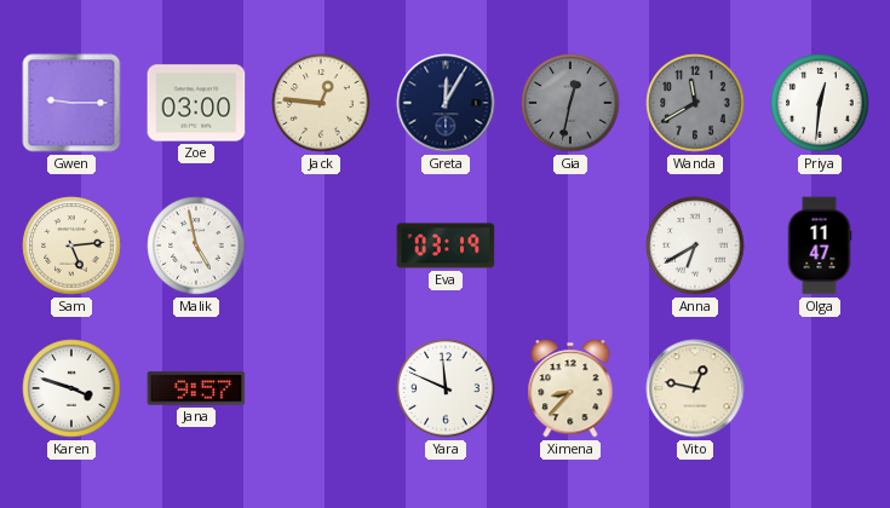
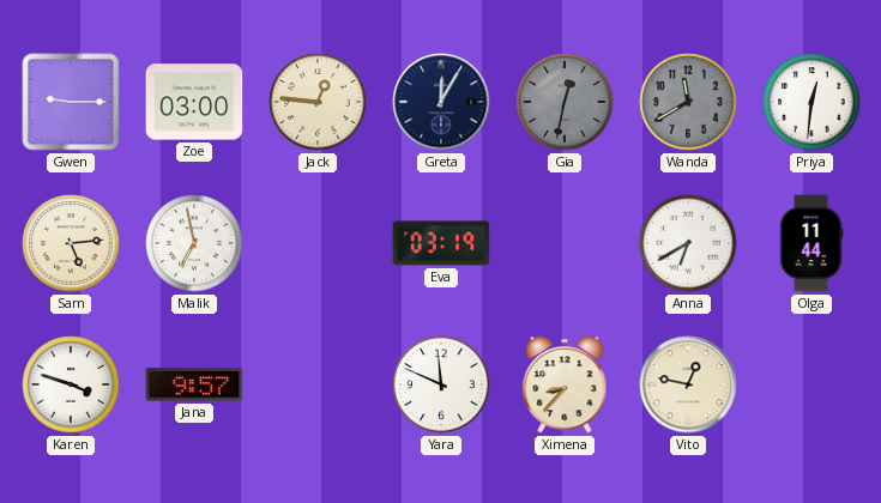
Malik: 4:58 -> 6:58 (194, 243)
Olga: 11:47 -> 11:44 (811, 243)
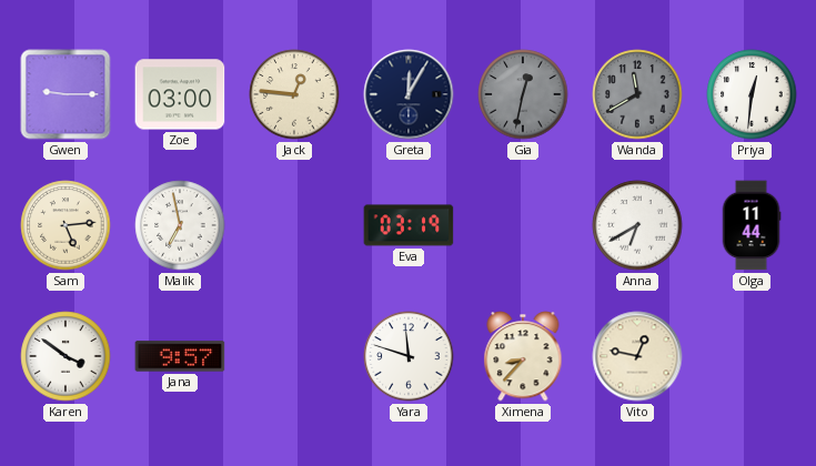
Karen: 3:48 -> 3:51 (66, 356)
Yara: 11:49 -> 11:48 (409, 356)
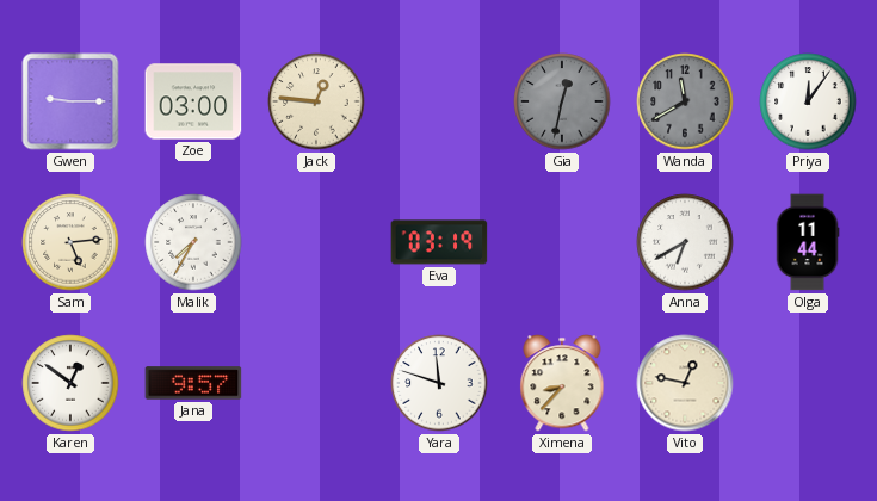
Greta: 12:05 -> none (409, 94)
Priya: 12:31 -> 12:06 (808, 101)
Malik: 6:58 -> 7:35 (193, 242)
Karen: 3:51 -> 12:51 (70, 383)
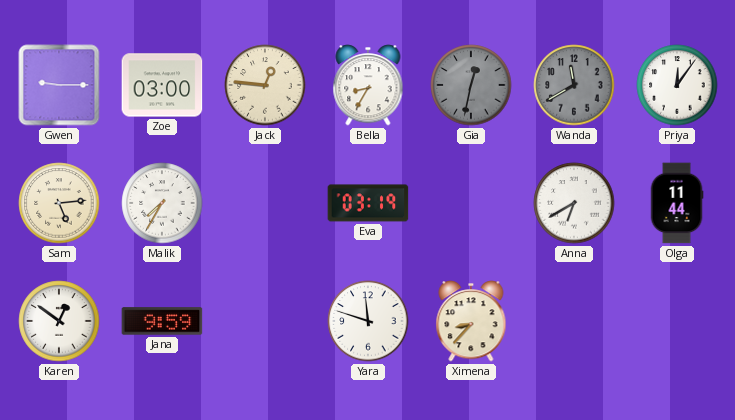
Bella: none -> 8:35 (368, 85)
Jana: 9:57 -> 9:59 (162, 321)
Vito: 12:47 -> none (685, 383)
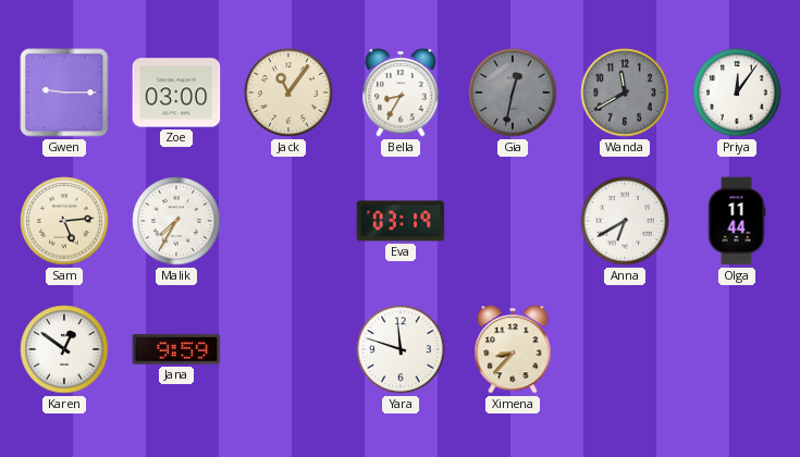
Jack: 12:46 -> 11:06 (288, 92)
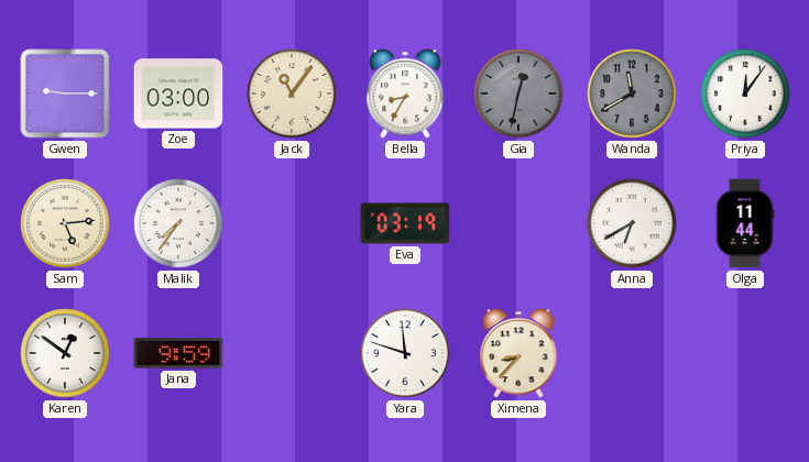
Malik: 7:35 -> 7:36 (178, 223)
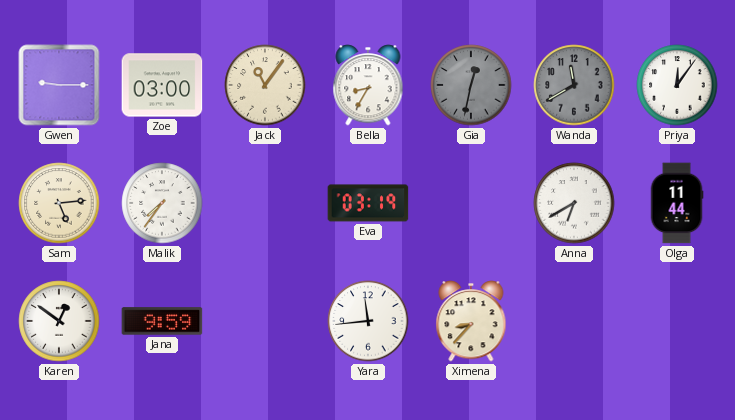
Yara: 11:48 -> 11:44 (368, 321)
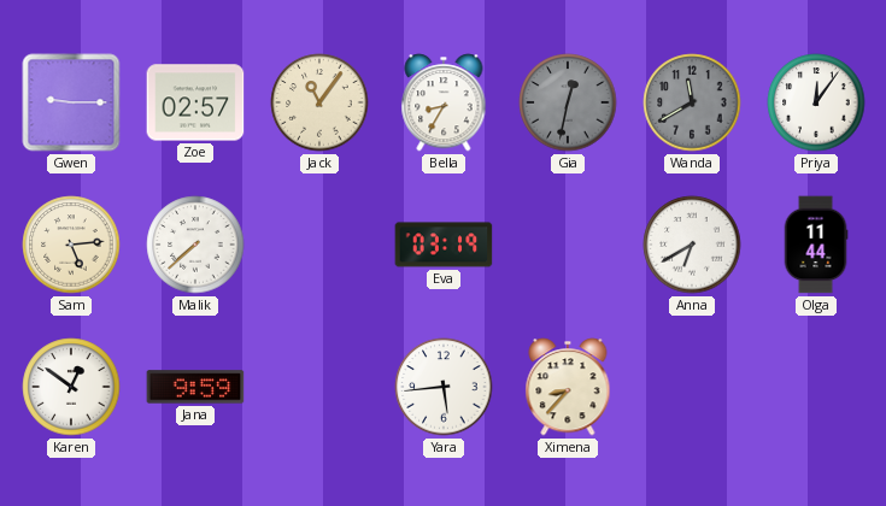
Zoe: 03:00 -> 02:57 (195, 102)
Malik: 7:36 -> 7:38 (195, 245)
Yara: 11:44 -> 5:44 (444, 387)
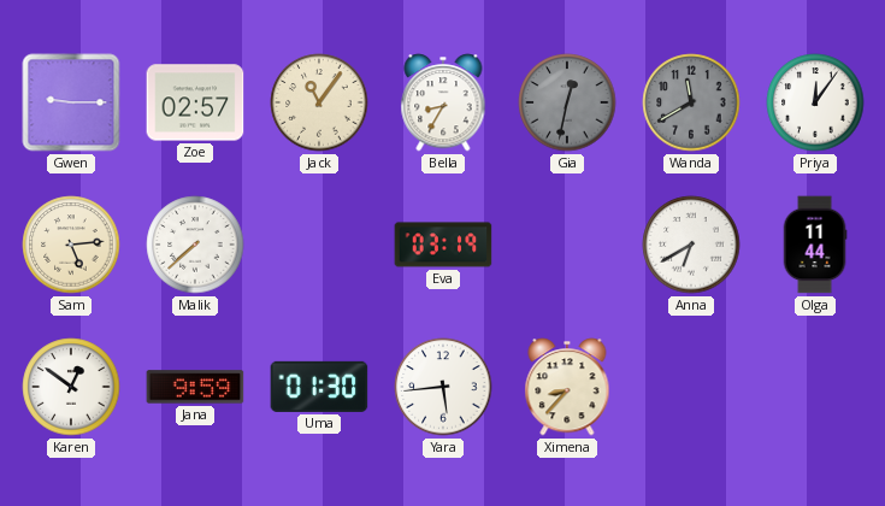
Uma: none -> 01:30 (319, 387)
